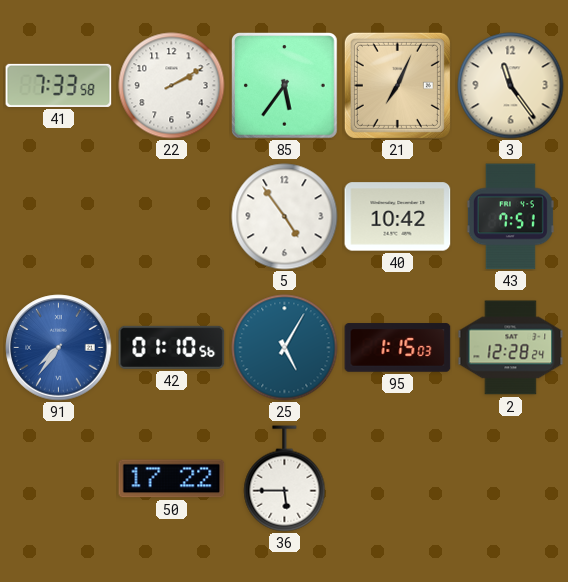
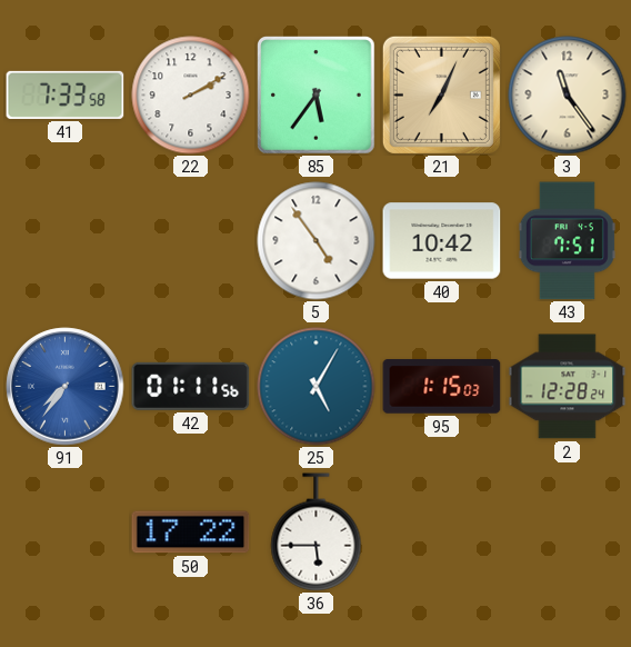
42: 01:10 -> 01:11 (191, 386)
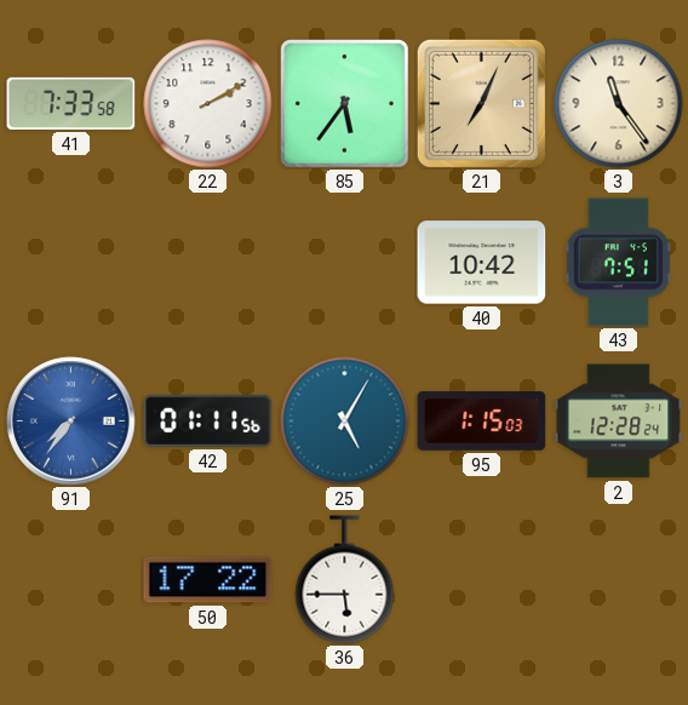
5: 4:54 -> none (317, 241)
